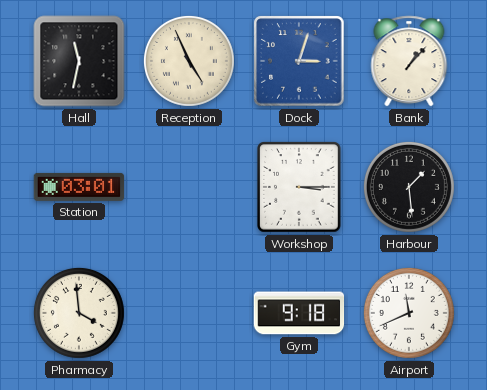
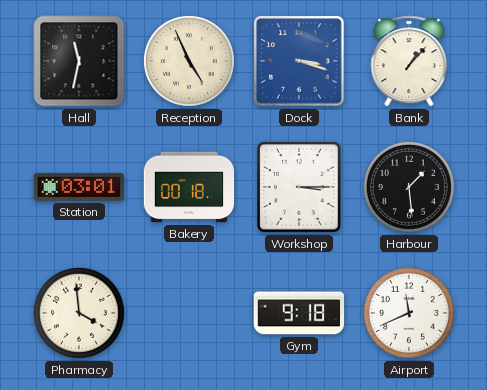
Dock: 3:03 -> 3:18 (299, 61)
Bakery: none -> 00:18 (189, 187)
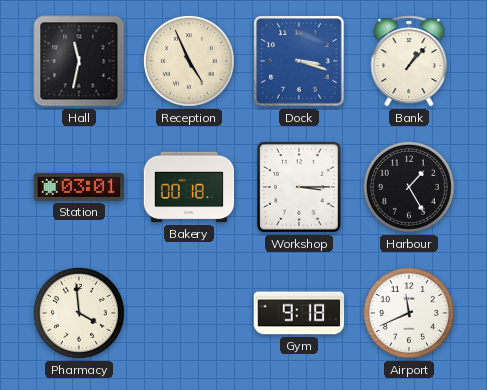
Harbour: 1:29 -> 1:25 (409, 187)
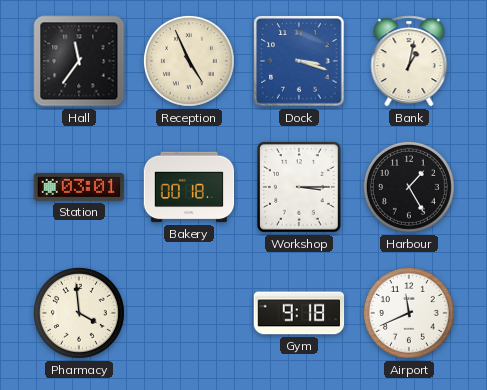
Hall: 11:32 -> 11:36 (79, 61)
Bank: 1:07 -> 1:02 (409, 61)
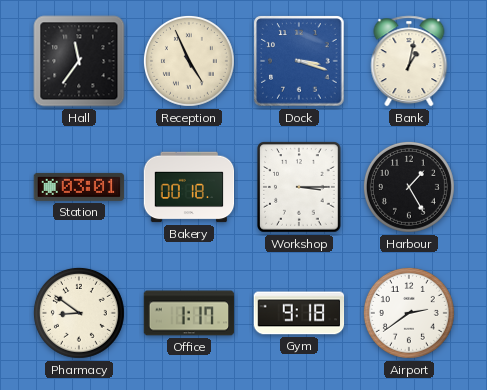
Pharmacy: 3:59 -> 8:51 (79, 313)
Office: none -> 1:17 (189, 313)
Airport: 11:41 -> 2:39 (409, 313)
